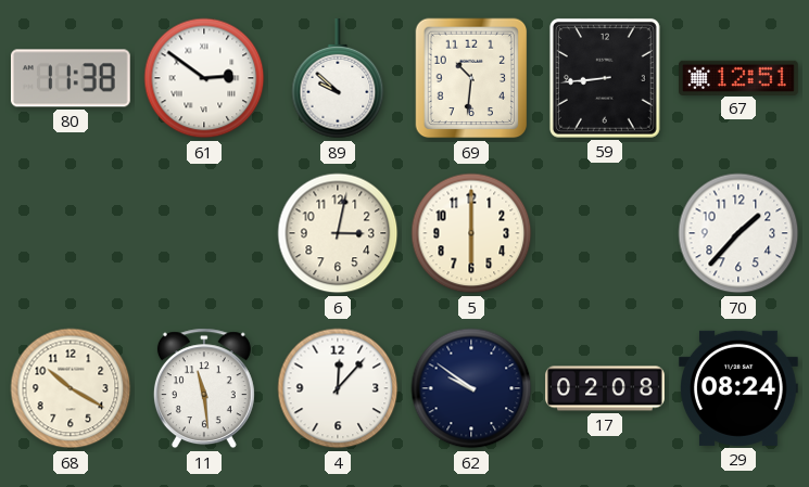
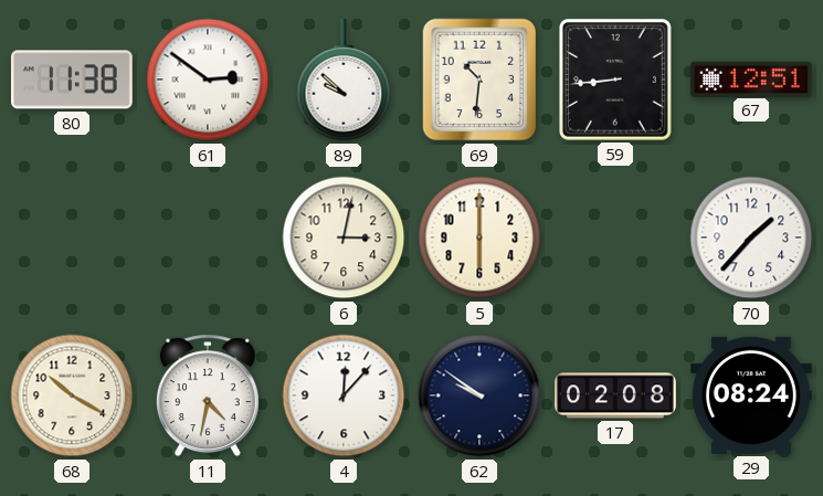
11: 11:29 -> 4:32 (208, 395)
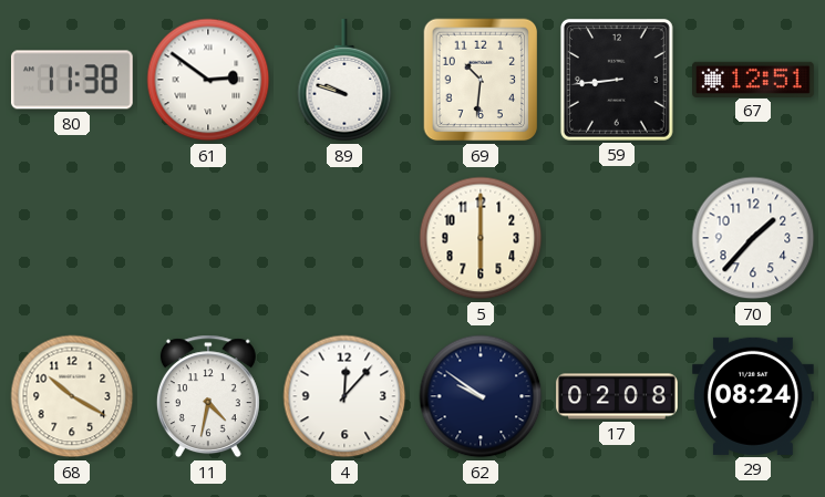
89: 9:52 -> 9:48 (344, 81)
6: 3:02 -> none (344, 238)
